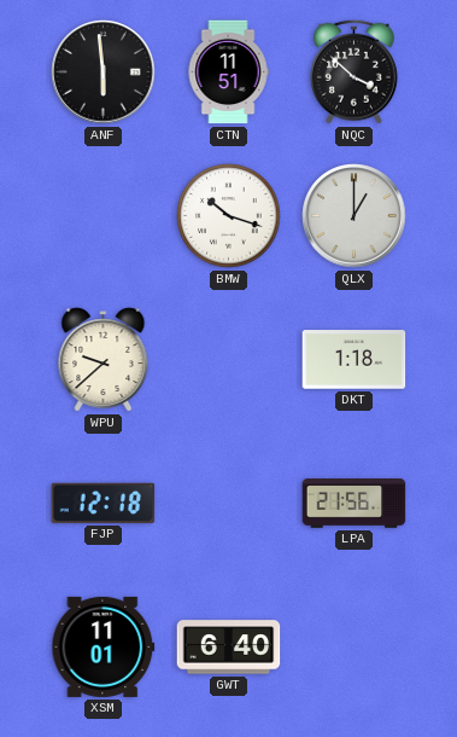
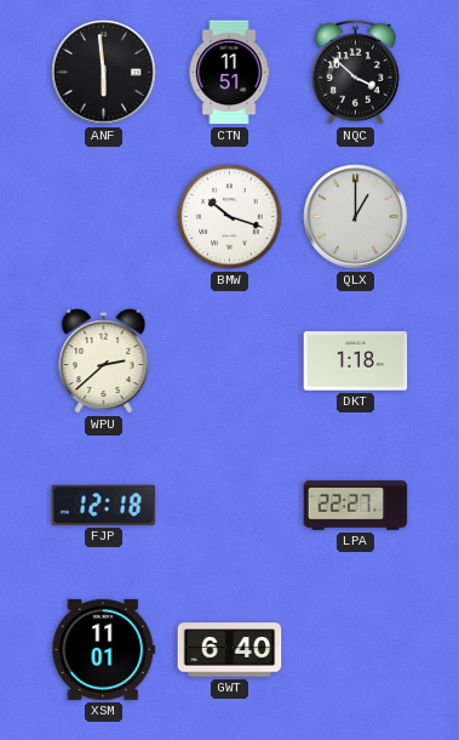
WPU: 9:38 -> 2:38 (104, 362)
LPA: 21:56 -> 22:27 (356, 506)
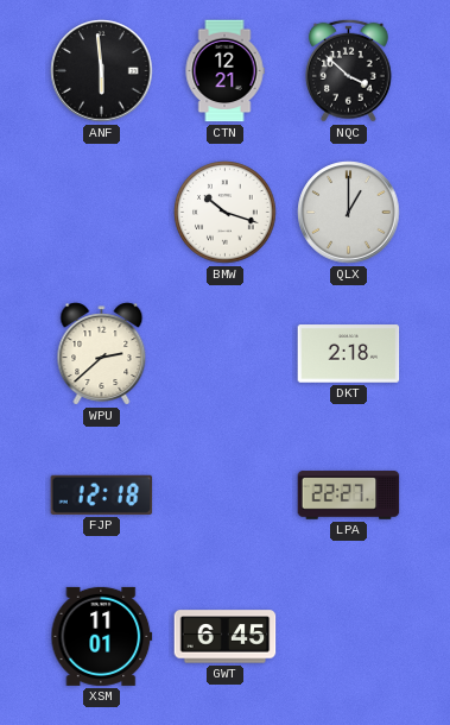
CTN: 11:51 -> 12:21 (224, 71)
DKT: 1:18 -> 2:18 (349, 354)
GWT: 6:40 -> 6:45 (226, 637)
